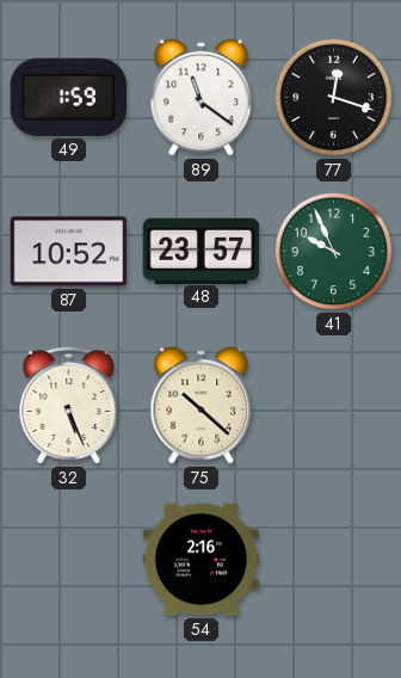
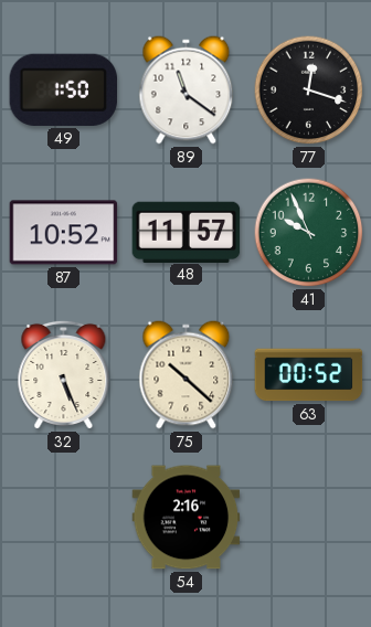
49: 1:59 -> 1:50 (63, 89)
48: 23:57 -> 11:57 (187, 232)
63: none -> 00:52 (309, 375)
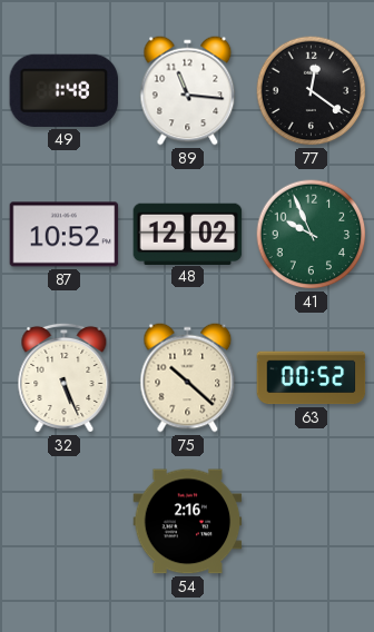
49: 1:50 -> 1:48 (63, 90)
89: 11:21 -> 11:16 (188, 91)
77: 12:18 -> 12:21 (312, 91)
48: 11:57 -> 12:02 (188, 234)
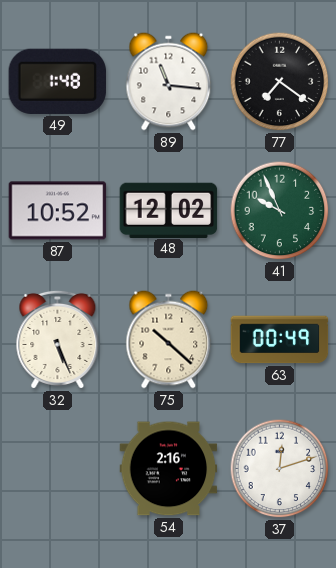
77: 12:21 -> 7:21 (280, 82)
63: 00:52 -> 00:49 (280, 340)
37: none -> 12:12 (280, 469)
